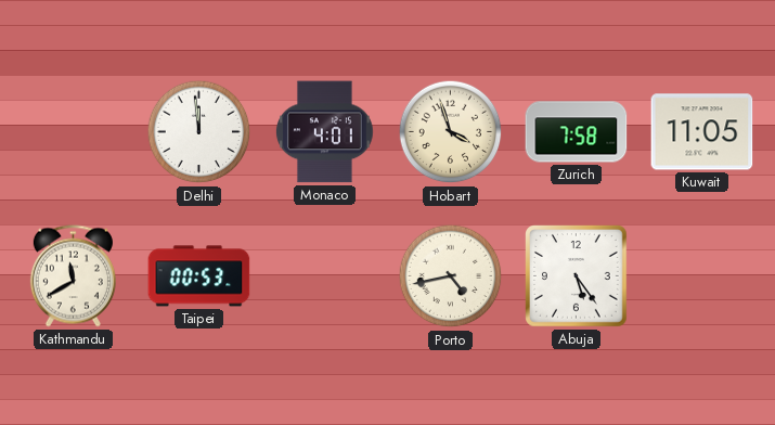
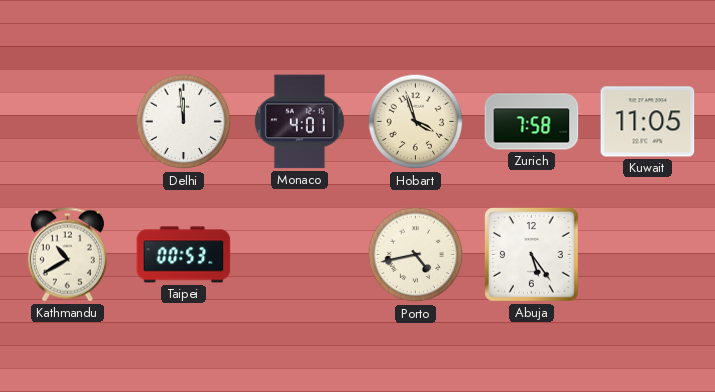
Kathmandu: 11:40 -> 10:40 (67, 255)
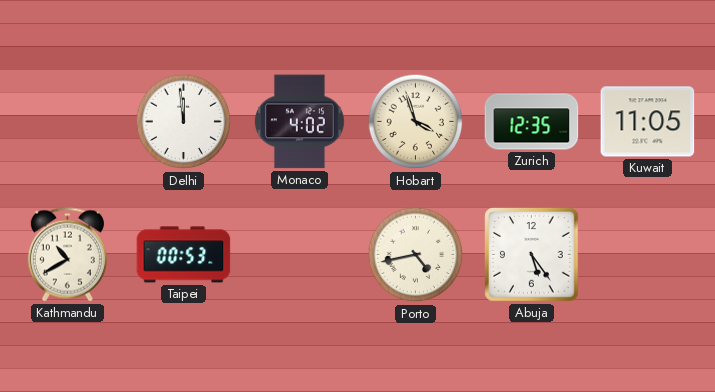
Monaco: 4:01 -> 4:02 (299, 122)
Zurich: 7:58 -> 12:35 (532, 122)
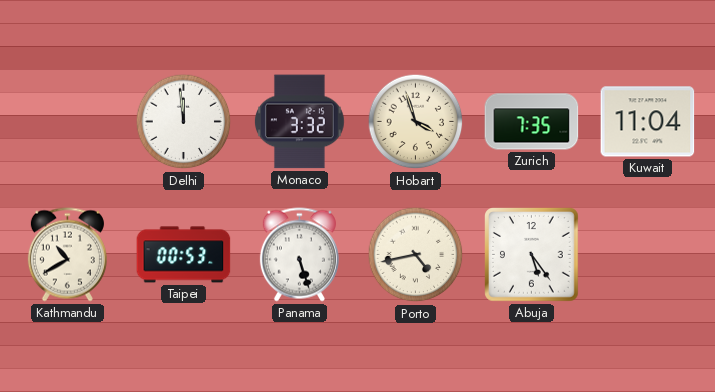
Monaco: 4:02 -> 3:32 (299, 122)
Zurich: 12:35 -> 7:35 (532, 122)
Kuwait: 11:05 -> 11:04 (648, 122)
Panama: none -> 5:27 (299, 255)
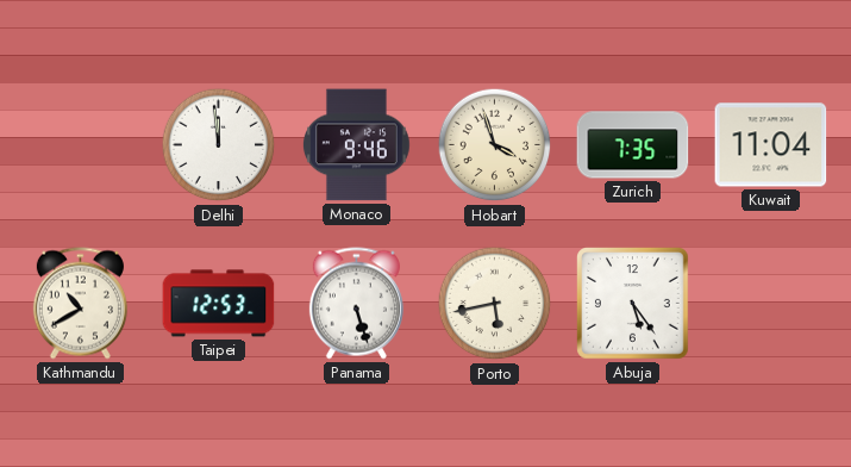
Monaco: 3:32 -> 9:46 (356, 145)
Taipei: 00:53 -> 12:53 (219, 304)
Porto: 4:43 -> 5:43 (495, 304)
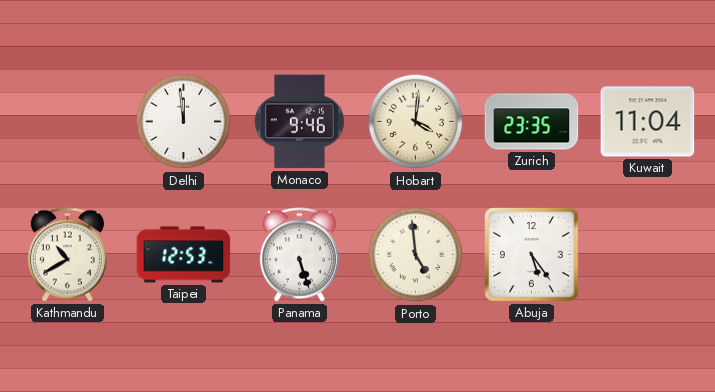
Hobart: 3:57 -> 4:01 (416, 122)
Zurich: 7:35 -> 23:35 (532, 122)
Porto: 5:43 -> 4:59 (416, 255)
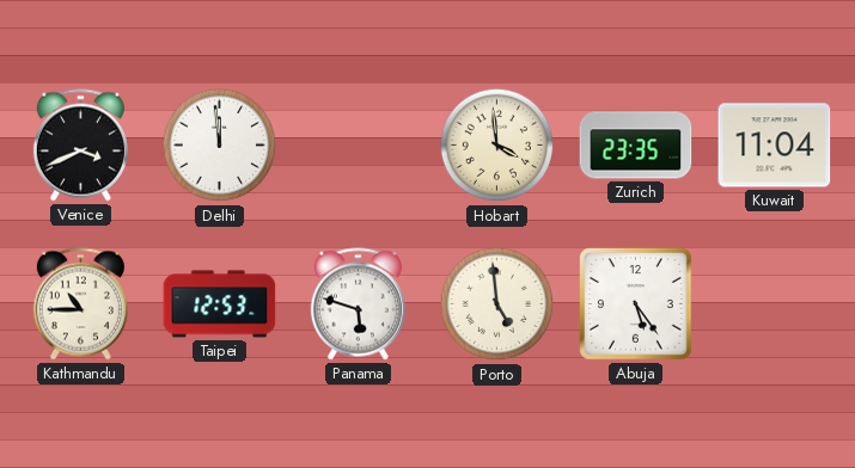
Venice: none -> 3:41 (80, 146)
Monaco: 9:46 -> none (299, 122)
Hobart: 4:01 -> 3:59 (497, 146)
Kathmandu: 10:40 -> 10:45 (80, 304)
Panama: 5:27 -> 5:48 (358, 304)
